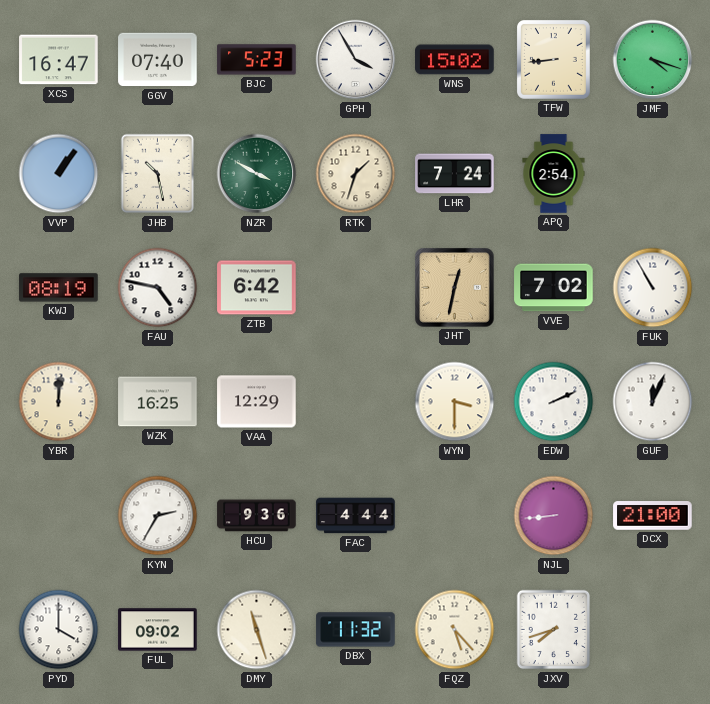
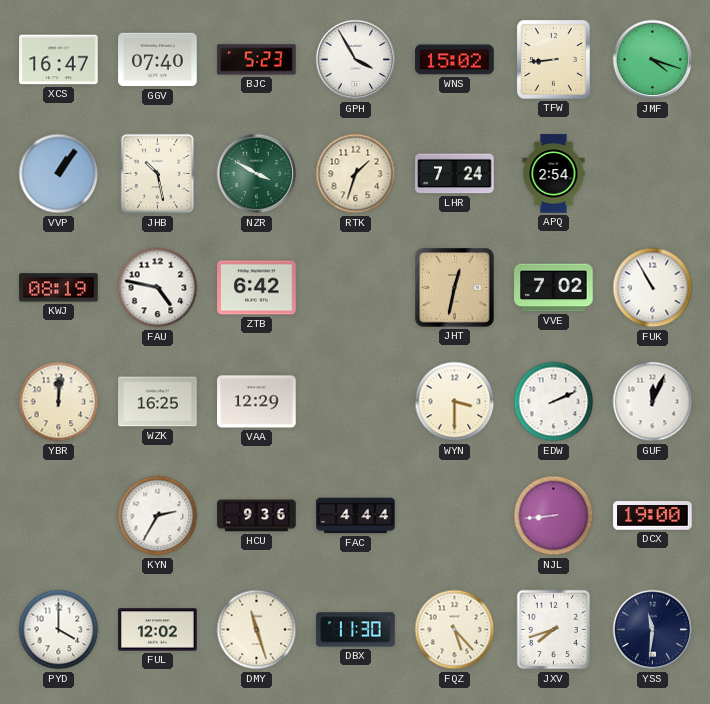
DCX: 21:00 -> 19:00 (653, 516)
FUL: 09:02 -> 12:02 (158, 630)
DBX: 11:32 -> 11:30 (356, 630)
YSS: none -> 11:31 (653, 630)
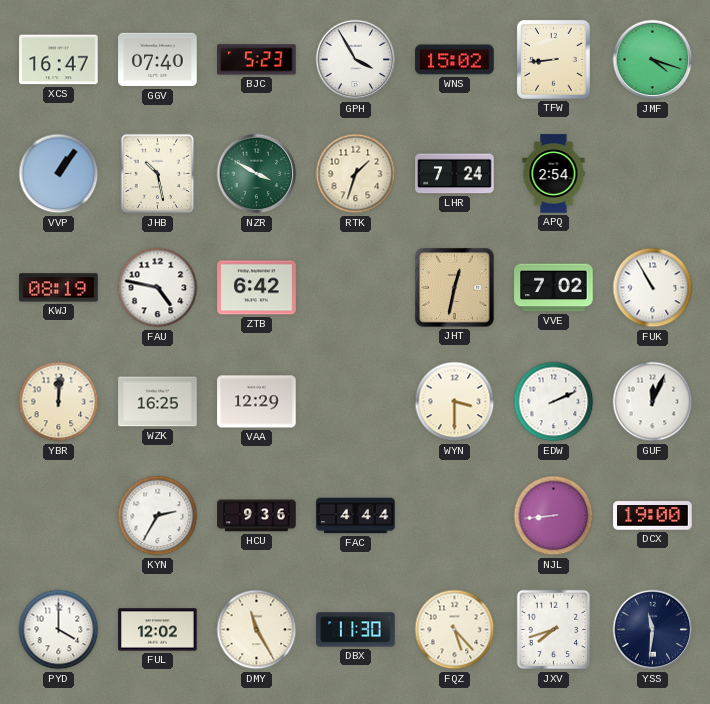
DMY: 11:27 -> 11:25 (257, 630)
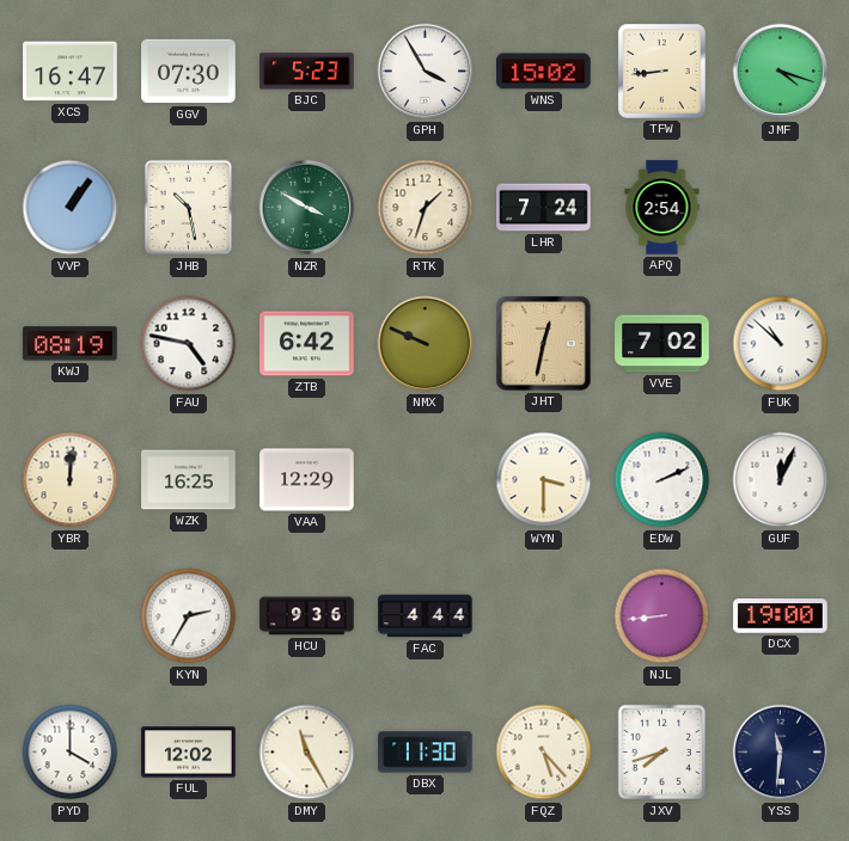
GGV: 07:40 -> 07:30 (189, 72)
NMX: none -> 9:49 (426, 344)
FUK: 10:55 -> 10:52 (781, 344)
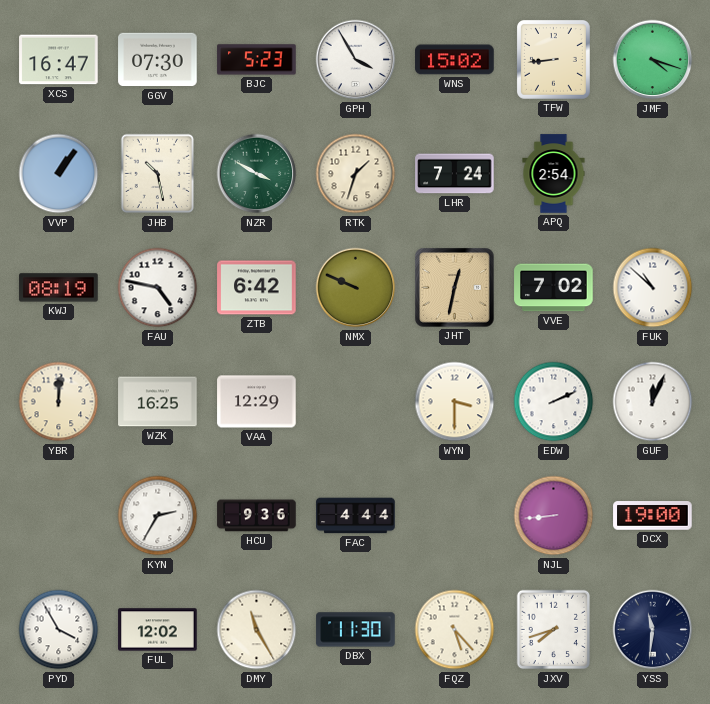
PYD: 4:00 -> 3:55 (59, 630)
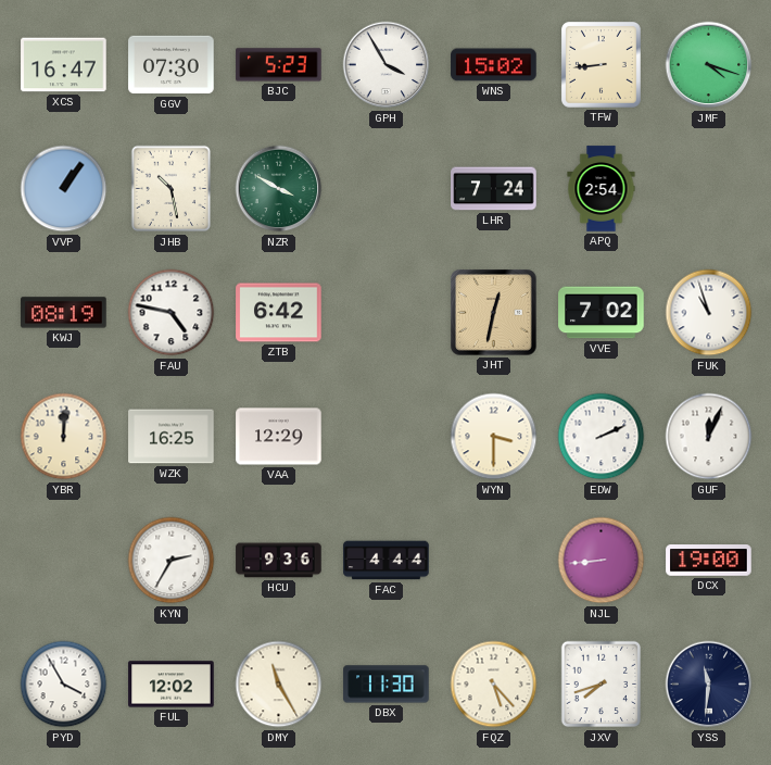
RTK: 1:33 -> none (356, 174)
NMX: 9:49 -> none (356, 288)
FUK: 10:52 -> 10:57 (709, 313)
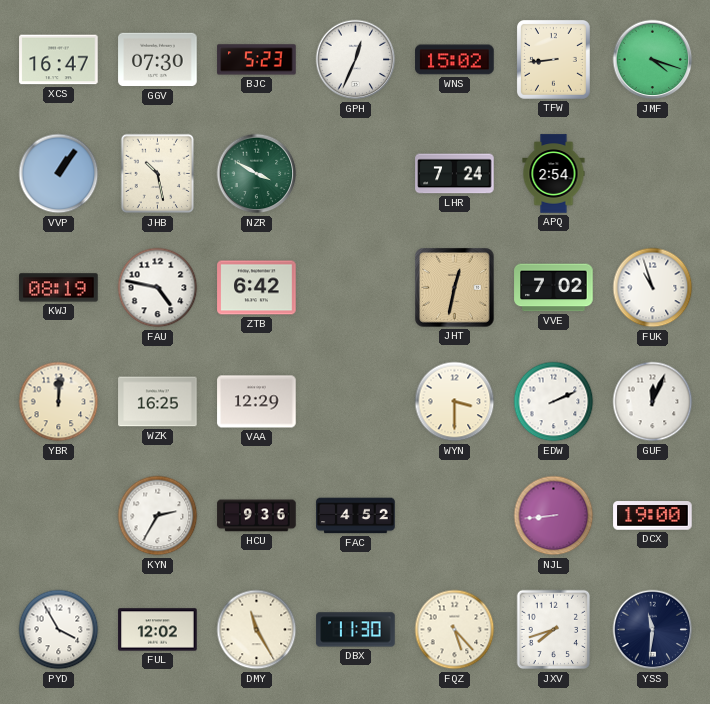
GPH: 3:55 -> 12:34 (356, 60)
FAC: 4:44 -> 4:52 (356, 516)
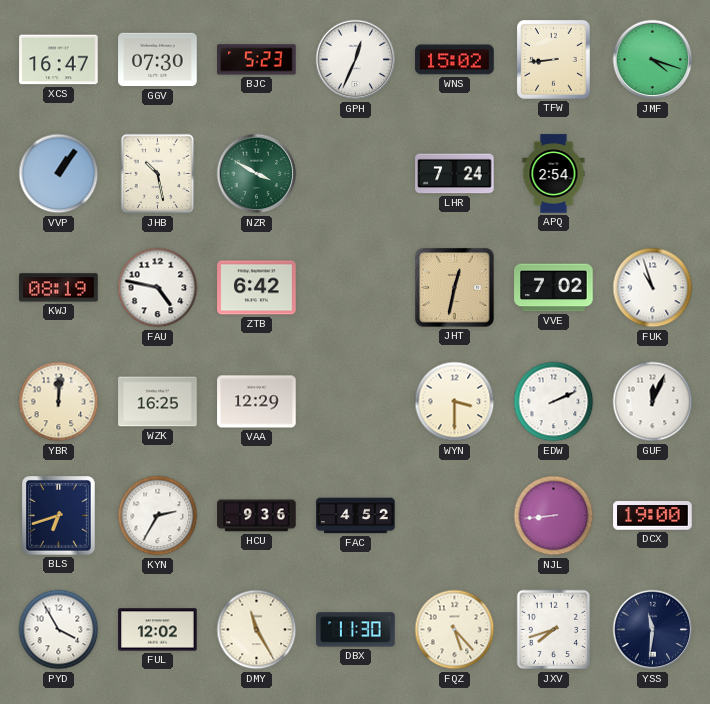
BLS: none -> 6:42 (59, 516)
